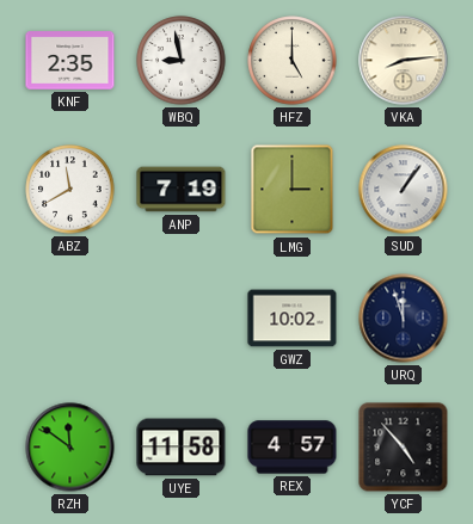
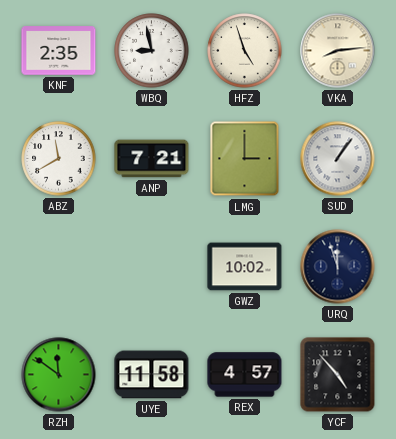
HFZ: 5:00 -> 4:57 (245, 51)
ANP: 7:19 -> 7:21 (152, 159)
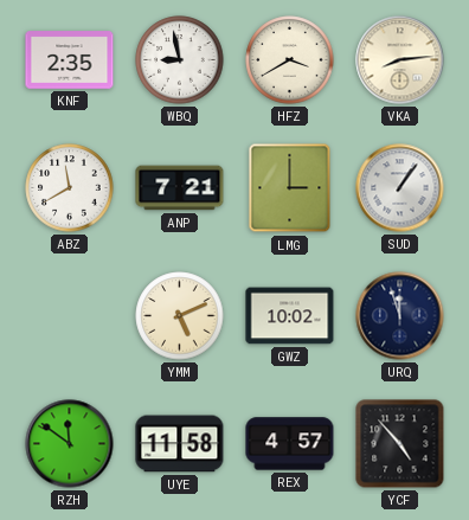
HFZ: 4:57 -> 3:40 (290, 60)
YMM: none -> 5:11 (180, 316)
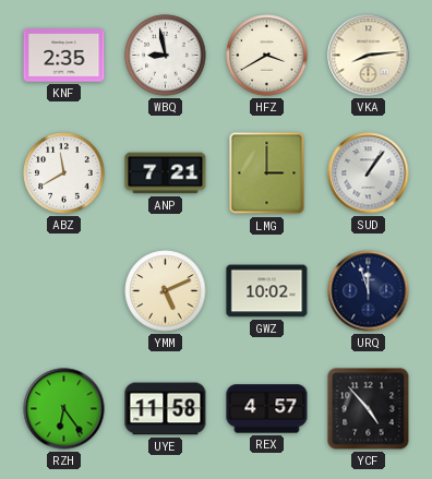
RZH: 11:51 -> 6:24 (64, 409)
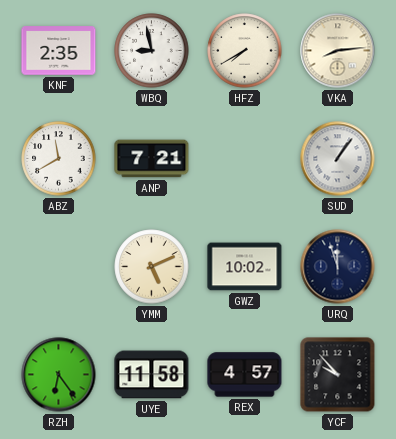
HFZ: 3:40 -> 7:40 (245, 51)
LMG: 3:00 -> none (267, 173)
YCF: 4:53 -> 9:53 (338, 375)
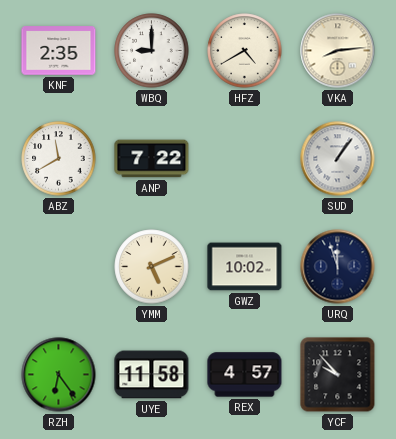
WBQ: 8:58 -> 9:00 (152, 51)
HFZ: 7:40 -> 4:40 (245, 51)
ANP: 7:21 -> 7:22 (152, 159)
